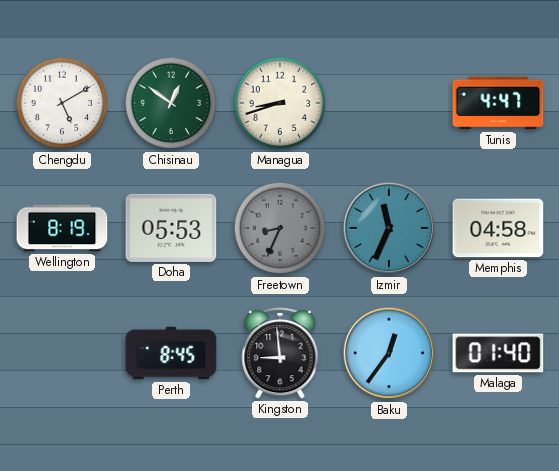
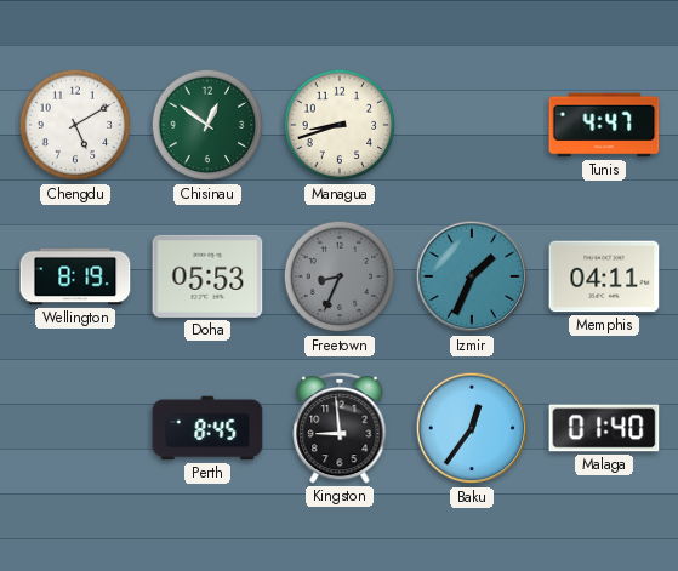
Izmir: 11:34 -> 1:34 (472, 276)
Memphis: 04:58 -> 04:11 (604, 276)
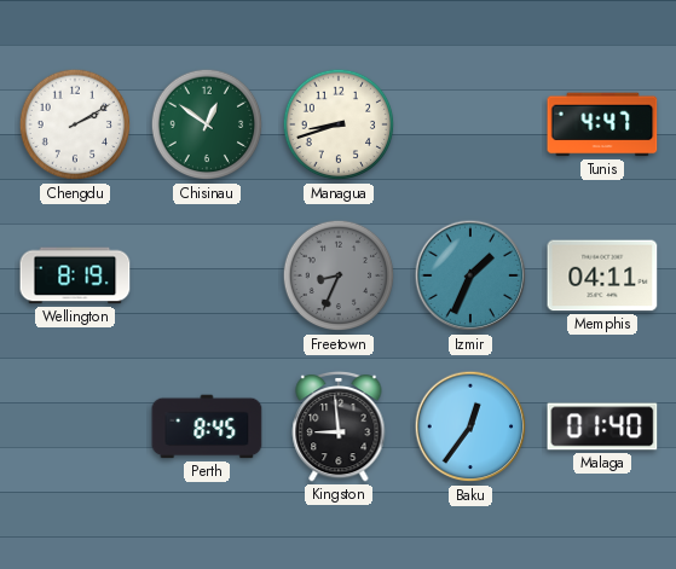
Chengdu: 5:10 -> 2:10 (75, 124)
Doha: 05:53 -> none (207, 276)
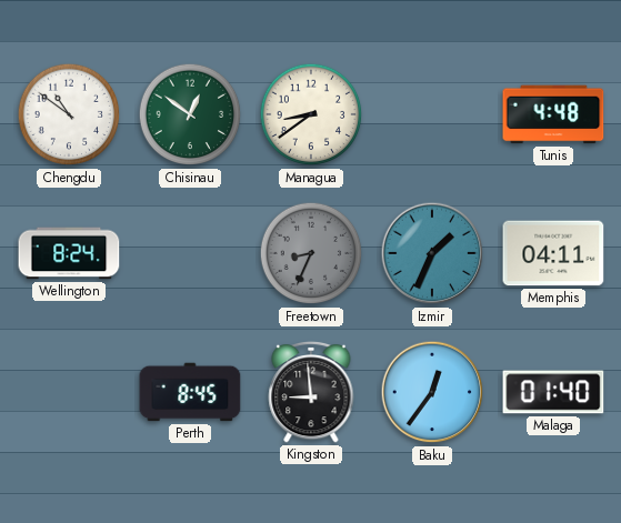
Chengdu: 2:10 -> 10:51 (69, 114)
Managua: 8:42 -> 8:39 (311, 114)
Tunis: 4:47 -> 4:48 (553, 114)
Wellington: 8:19 -> 8:24 (69, 253)
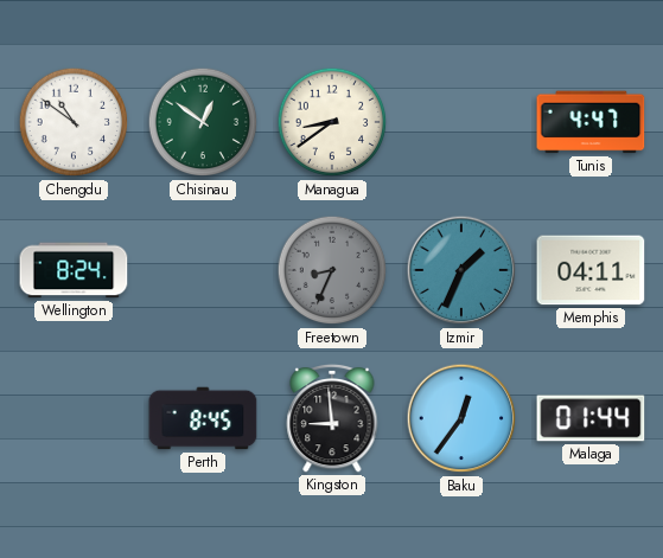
Tunis: 4:48 -> 4:47 (591, 122)
Malaga: 01:40 -> 01:44 (591, 418)
